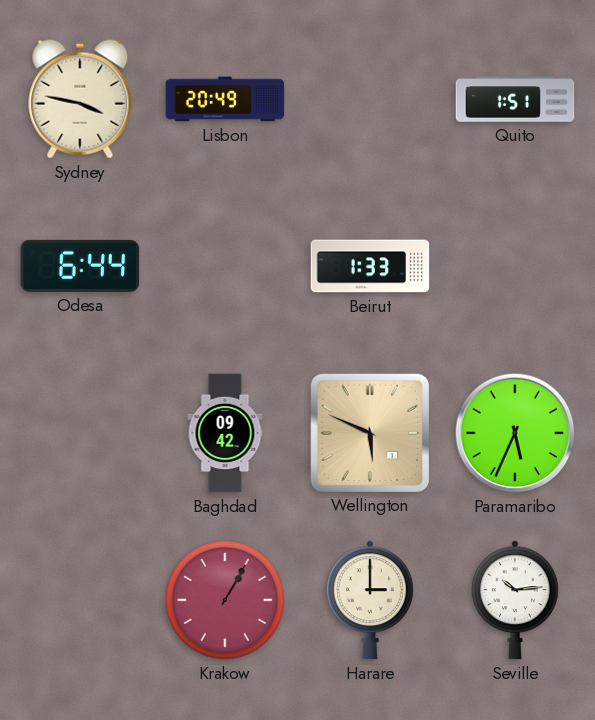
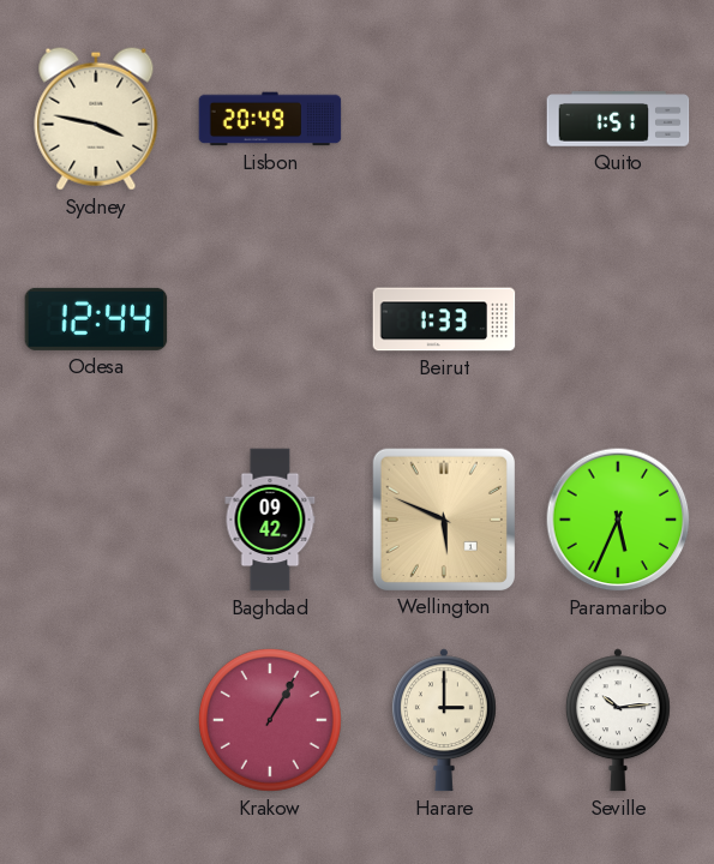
Odesa: 6:44 -> 12:44 (96, 319)
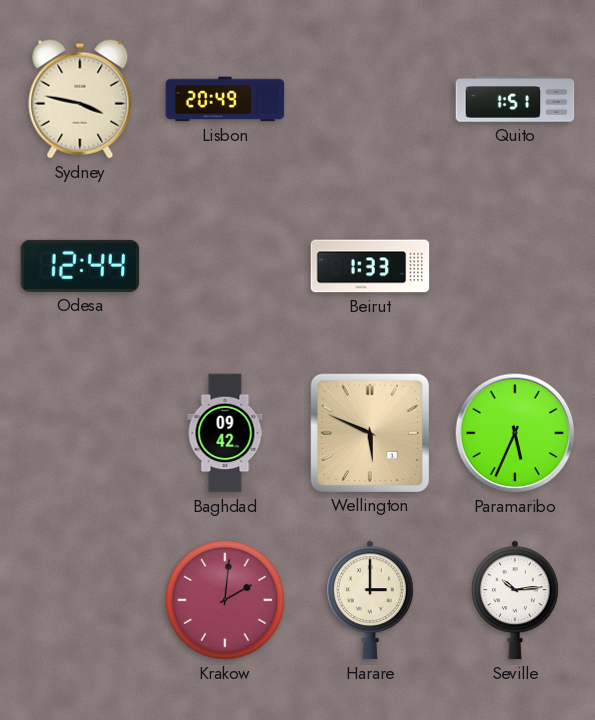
Krakow: 1:05 -> 2:01 (225, 600)
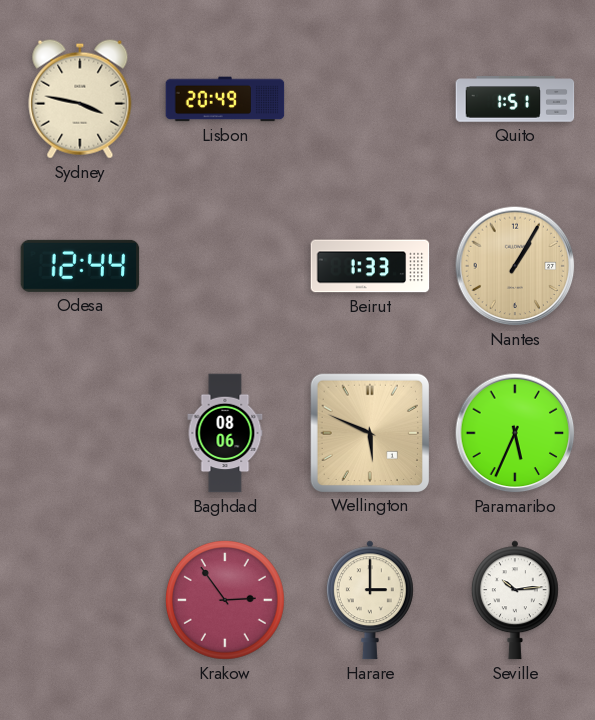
Nantes: none -> 1:05 (515, 266)
Baghdad: 09:42 -> 08:06 (225, 433)
Krakow: 2:01 -> 2:54 (225, 600)
